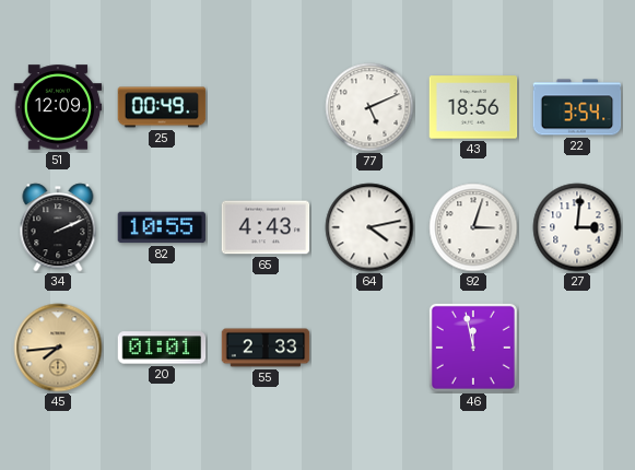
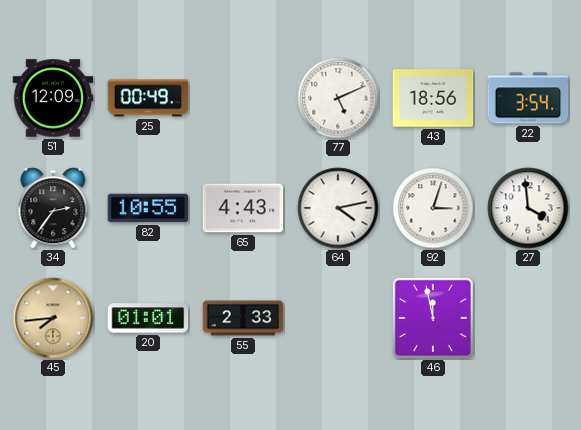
34: 2:11 -> 2:36 (53, 208)
27: 3:01 -> 3:59 (528, 208)
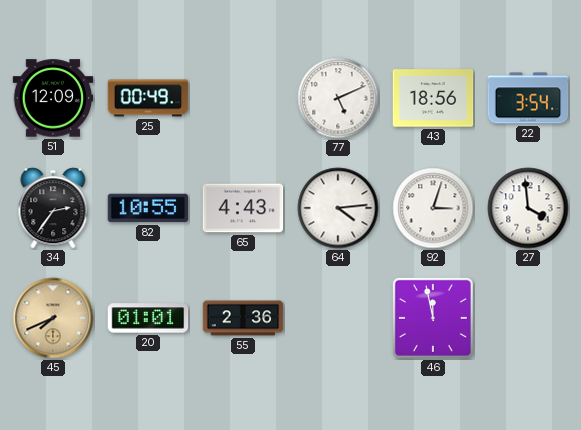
64: 4:13 -> 4:14 (338, 208)
45: 7:44 -> 7:41 (53, 318)
55: 2:33 -> 2:36 (243, 318)
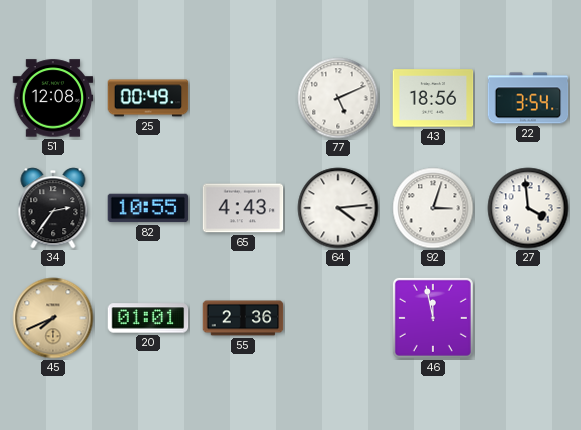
51: 12:09 -> 12:08 (53, 98)
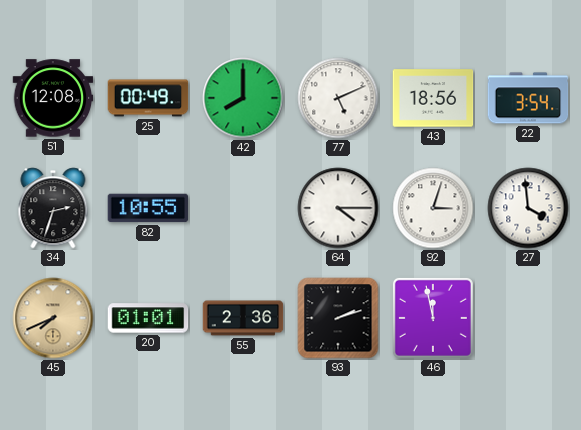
42: none -> 8:00 (243, 98)
34: 2:36 -> 2:33 (53, 208)
65: 4:43 -> none (243, 208)
64: 4:14 -> 4:15 (338, 208)
93: none -> 2:12 (338, 318)
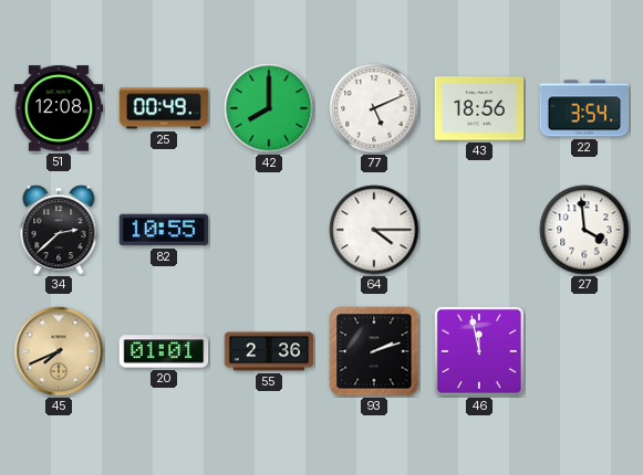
34: 2:33 -> 2:38 (59, 230)
92: 3:03 -> none (433, 208)
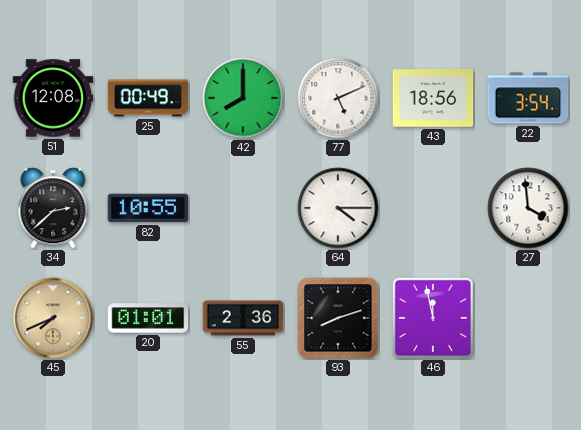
93: 2:12 -> 8:12 (338, 318)
